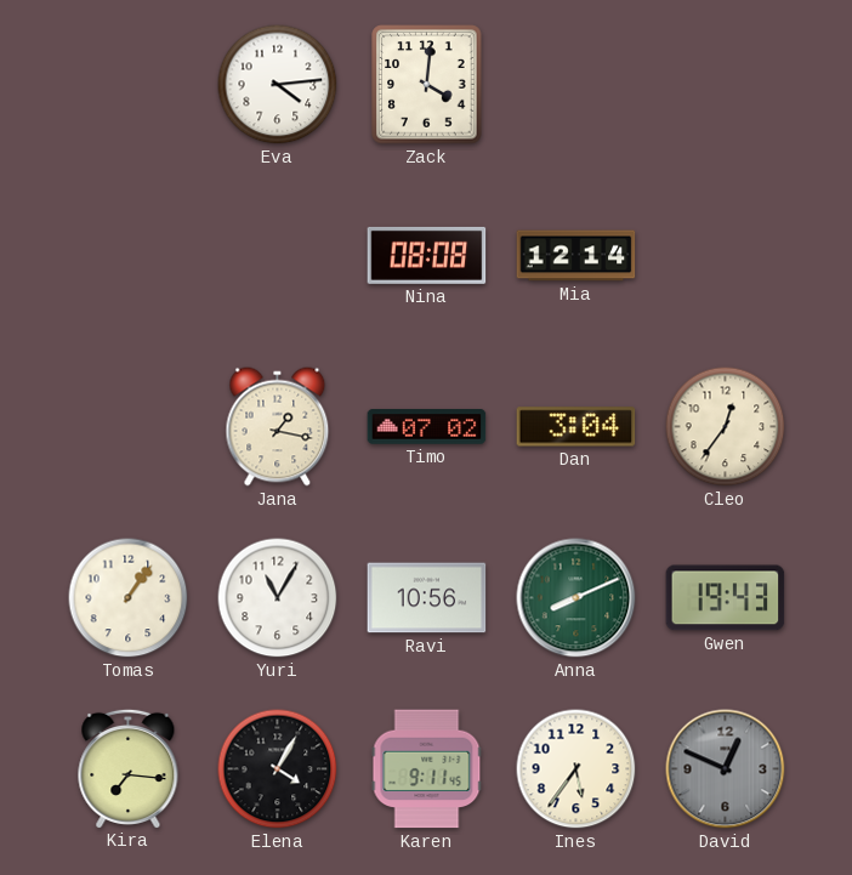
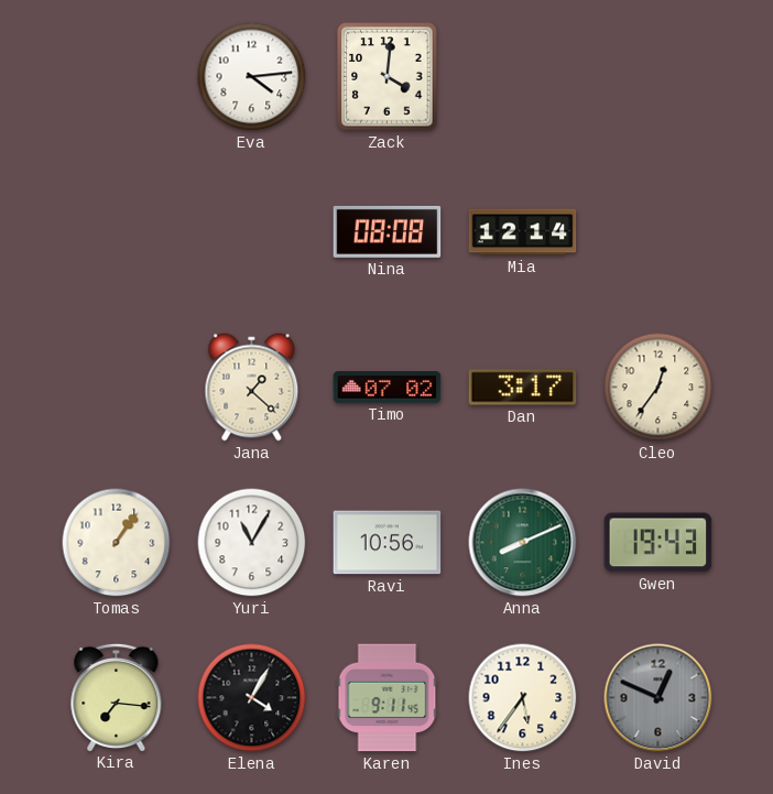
Jana: 1:17 -> 1:22 (252, 388)
Dan: 3:04 -> 3:17 (523, 388)
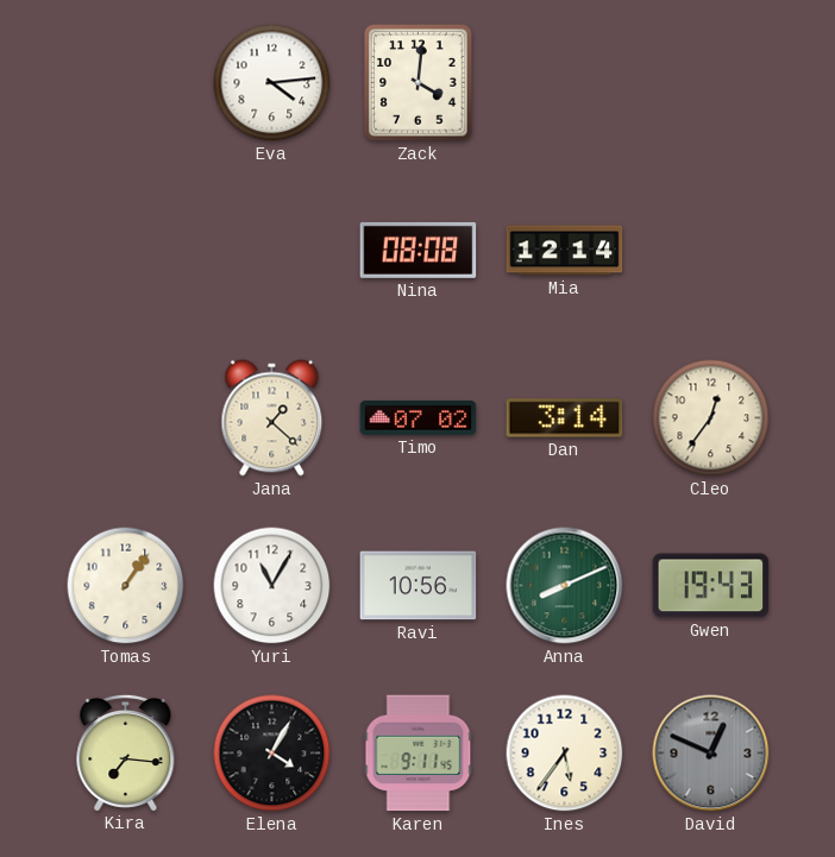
Dan: 3:17 -> 3:14 (565, 418)
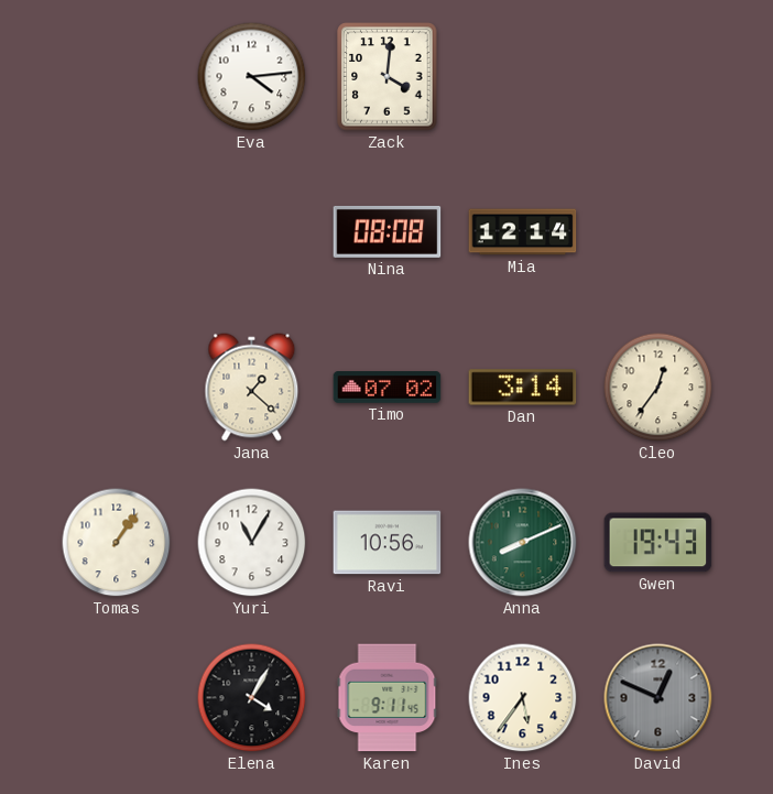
Kira: 7:16 -> none (126, 752)
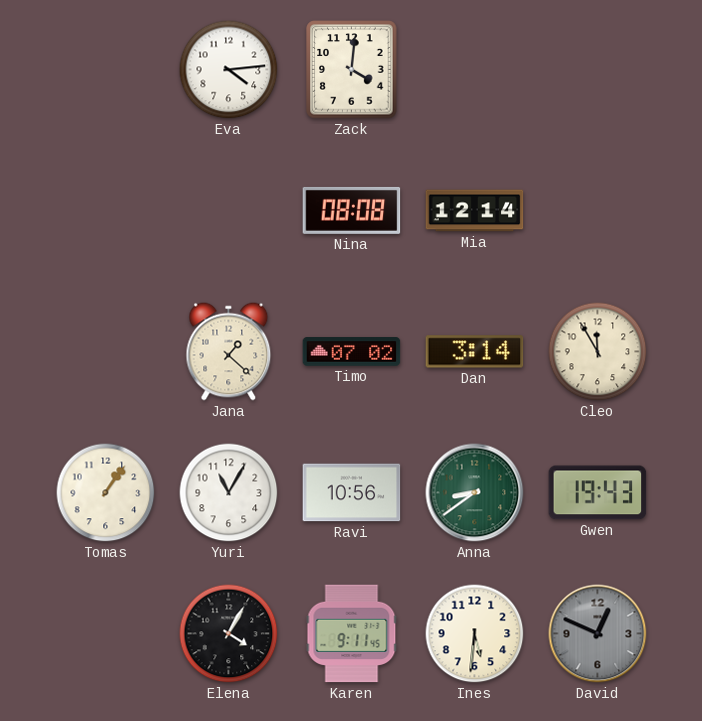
Cleo: 12:36 -> 11:55 (598, 352)
Anna: 8:11 -> 8:39 (475, 493)
Ines: 5:36 -> 5:31 (475, 634)
